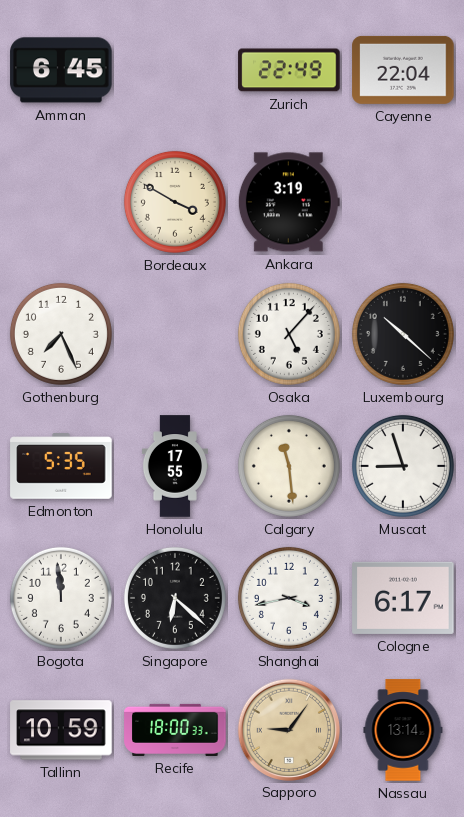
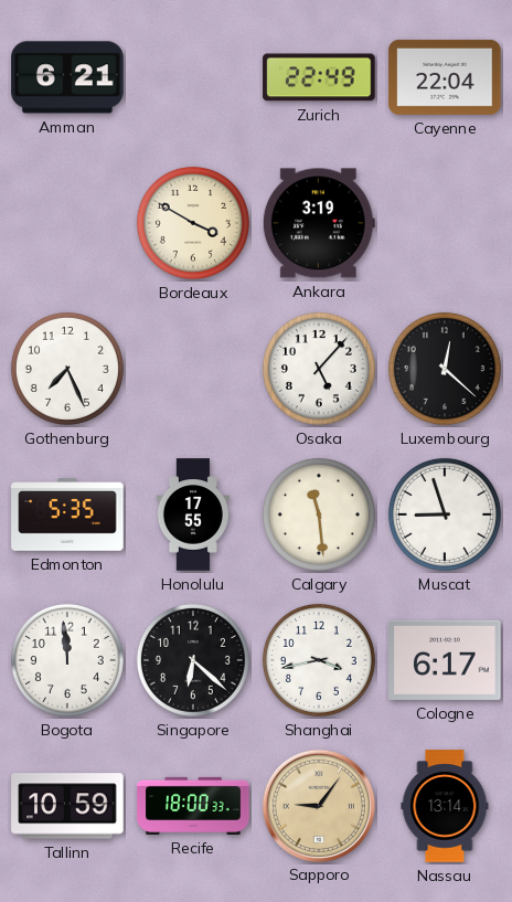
Amman: 6:45 -> 6:21 (67, 77)
Luxembourg: 10:22 -> 12:22 (445, 369)
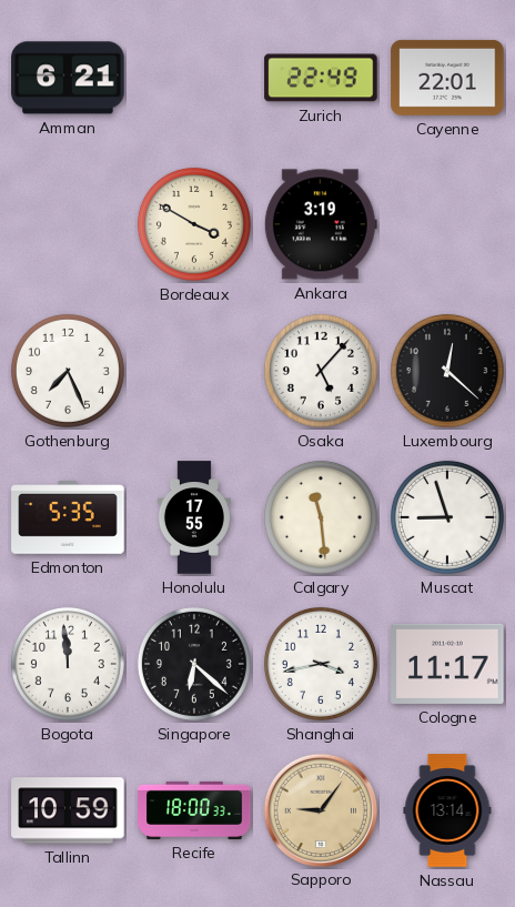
Cayenne: 22:04 -> 22:01 (447, 78)
Cologne: 6:17 -> 11:17 (447, 664)
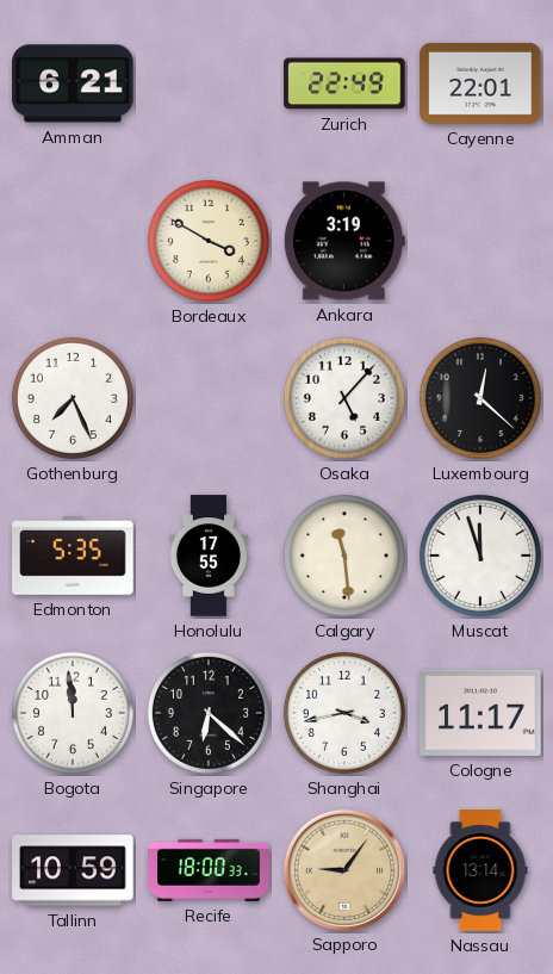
Muscat: 8:57 -> 11:57 (480, 556)
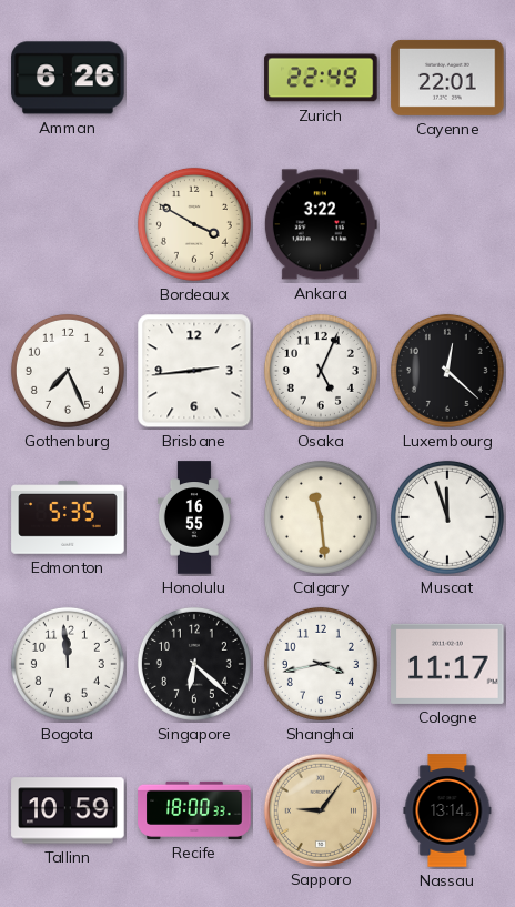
Amman: 6:21 -> 6:26 (68, 78)
Ankara: 3:19 -> 3:22 (321, 224)
Brisbane: none -> 2:44 (194, 371)
Osaka: 5:07 -> 5:04 (321, 371)
Honolulu: 17:55 -> 16:55 (194, 517)
